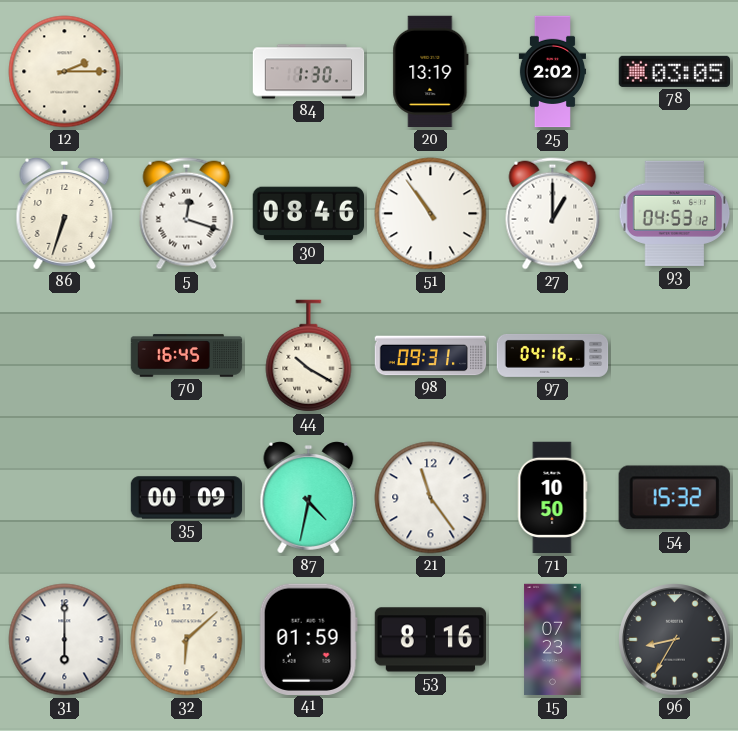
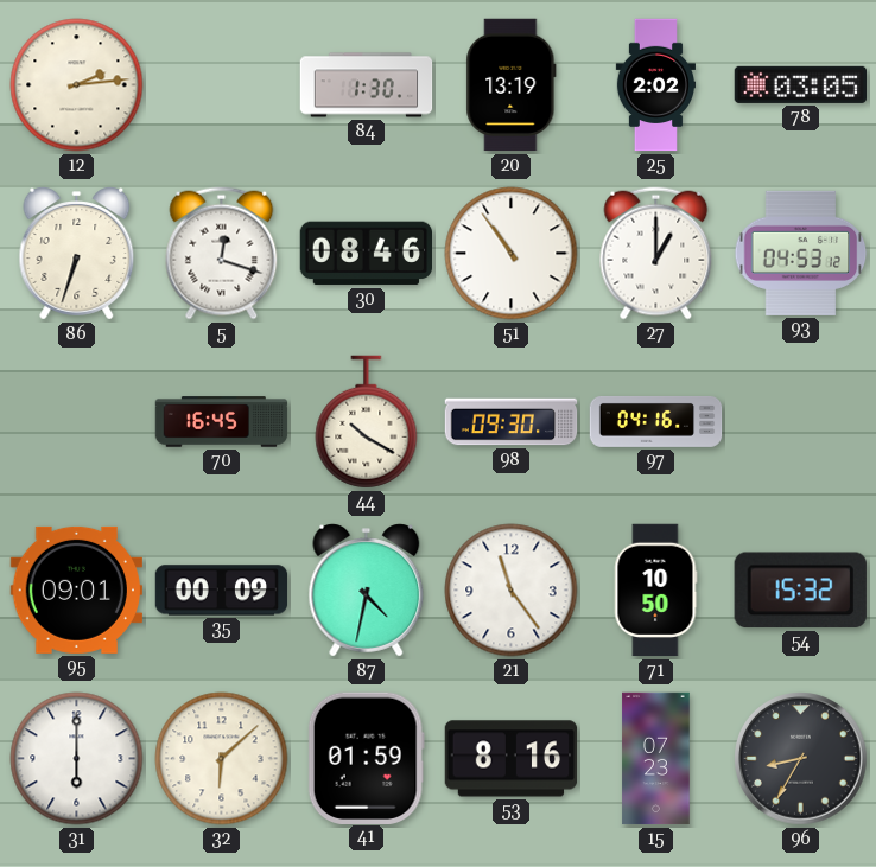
12: 2:15 -> 2:14 (77, 85)
98: 09:31 -> 09:30 (512, 422)
95: none -> 09:01 (76, 589)
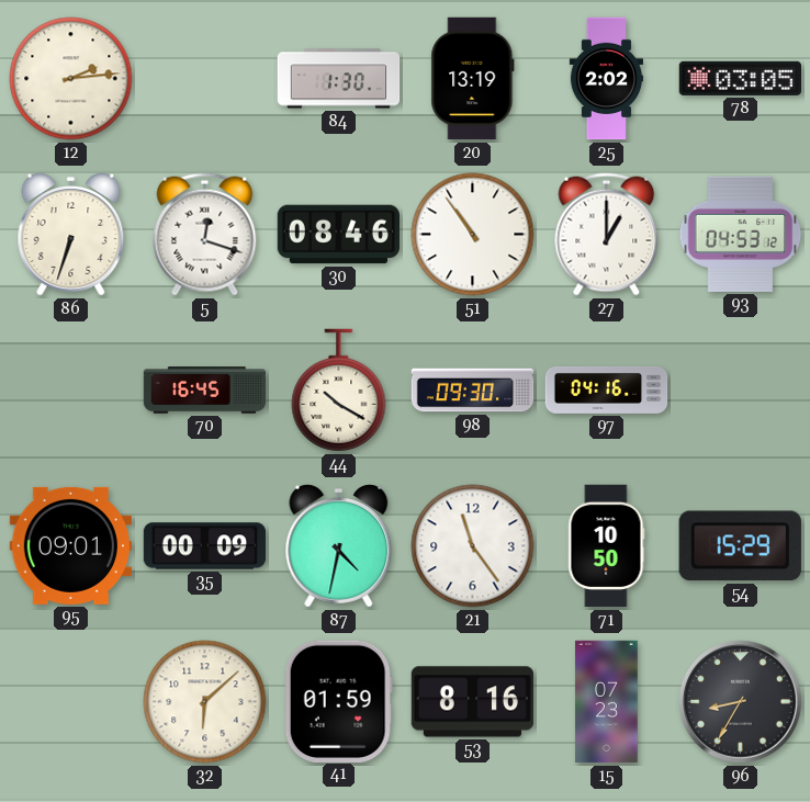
54: 15:32 -> 15:29 (740, 546)
31: 6:00 -> none (77, 759)
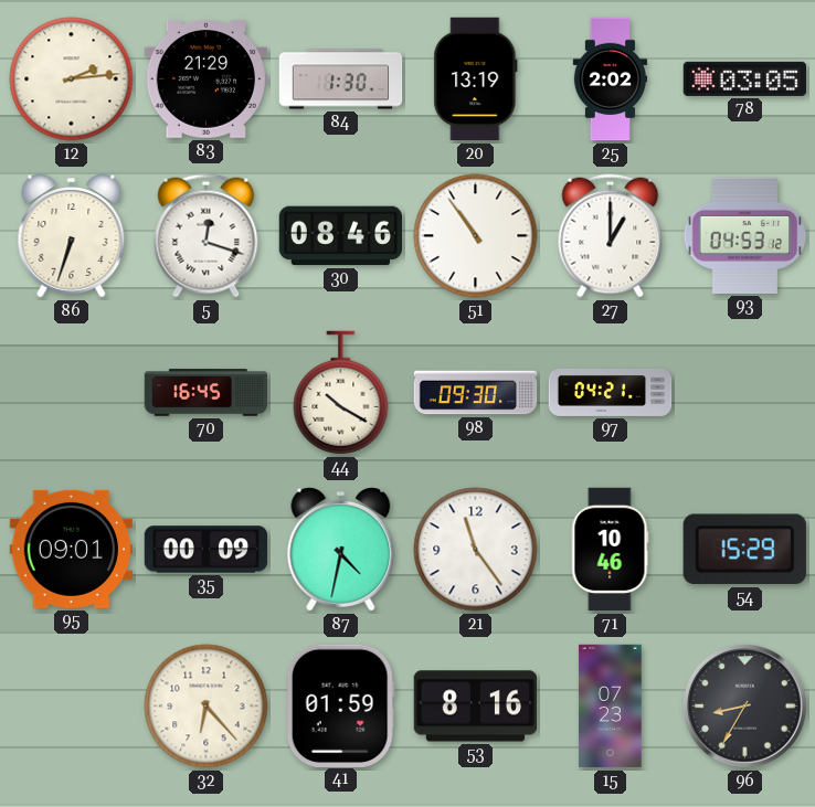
83: none -> 21:29 (205, 78)
97: 04:16 -> 04:21 (611, 392)
71: 10:50 -> 10:46 (610, 550)
32: 6:08 -> 6:23 (207, 707)
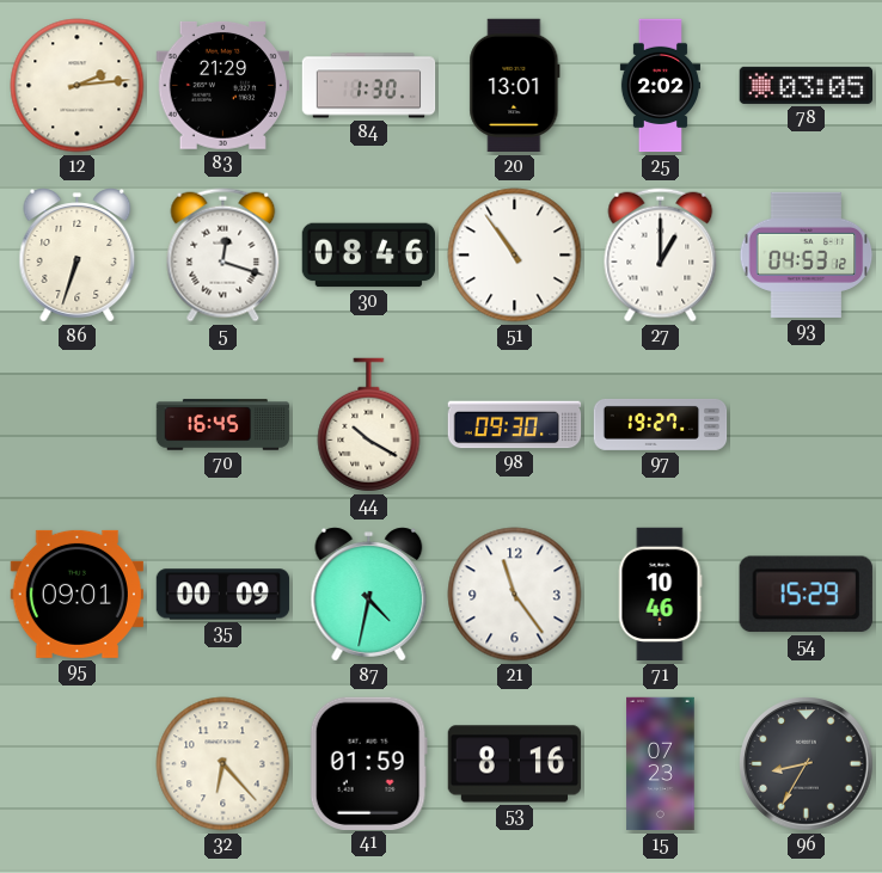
20: 13:19 -> 13:01 (515, 86)
97: 04:21 -> 19:27 (661, 424)
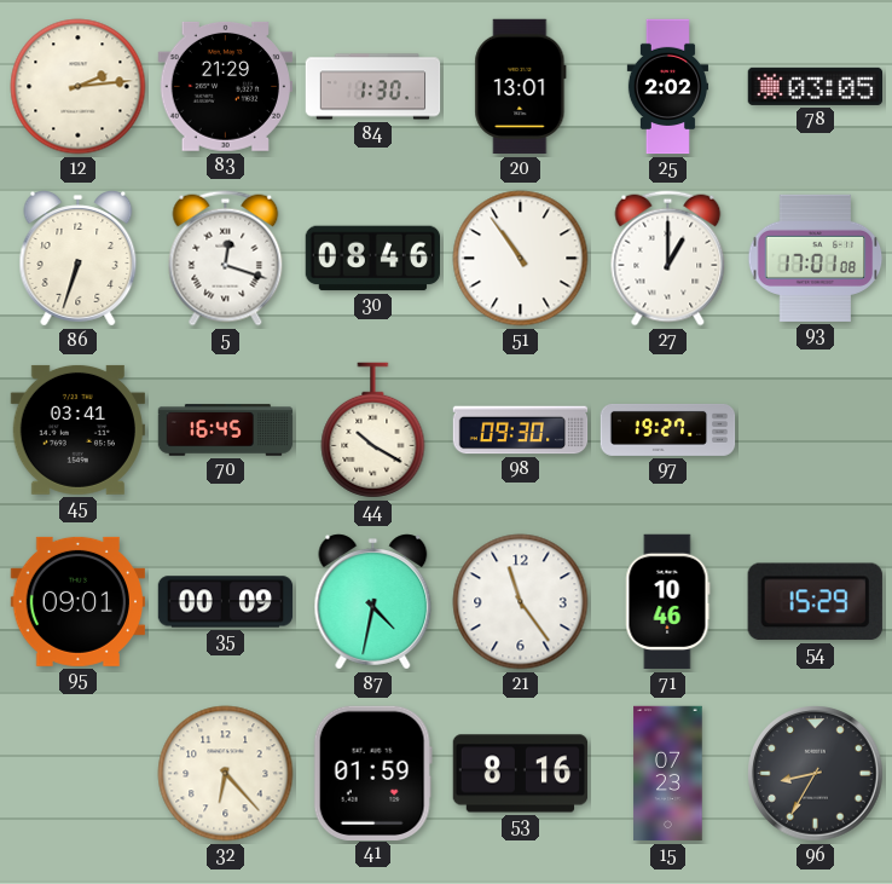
93: 04:53 -> 17:01 (816, 258)
45: none -> 03:41 (77, 429)
